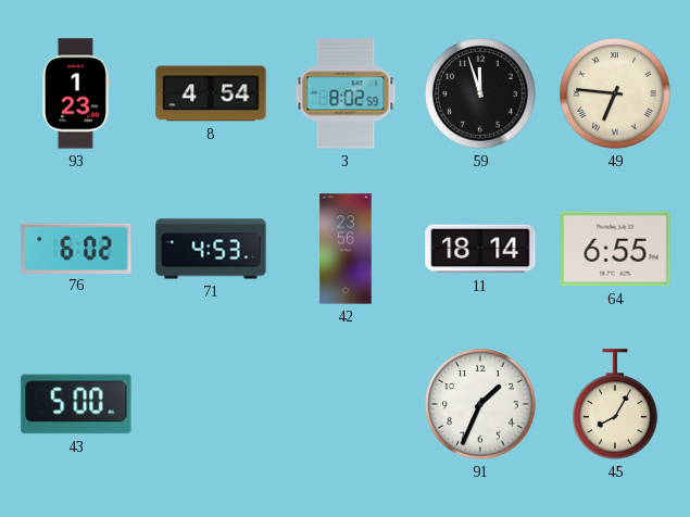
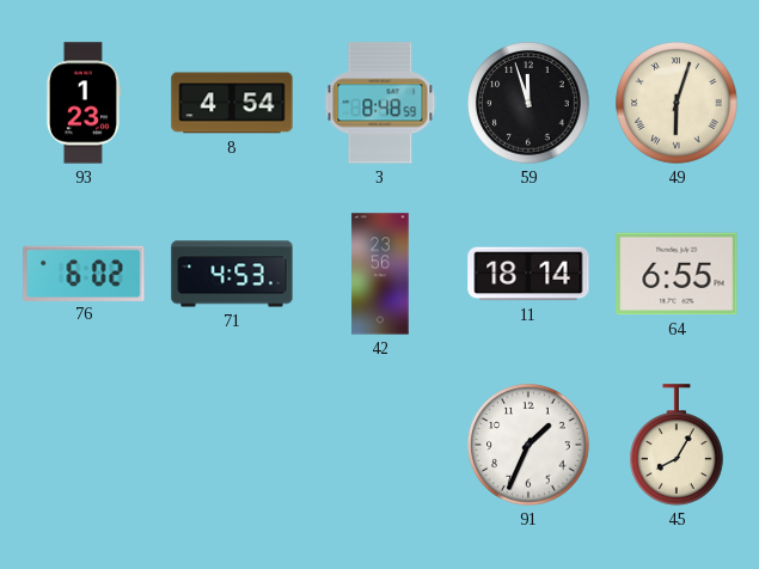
3: 8:02 -> 8:48 (380, 103)
49: 6:46 -> 6:03 (677, 103)
43: 5:00 -> none (76, 404)
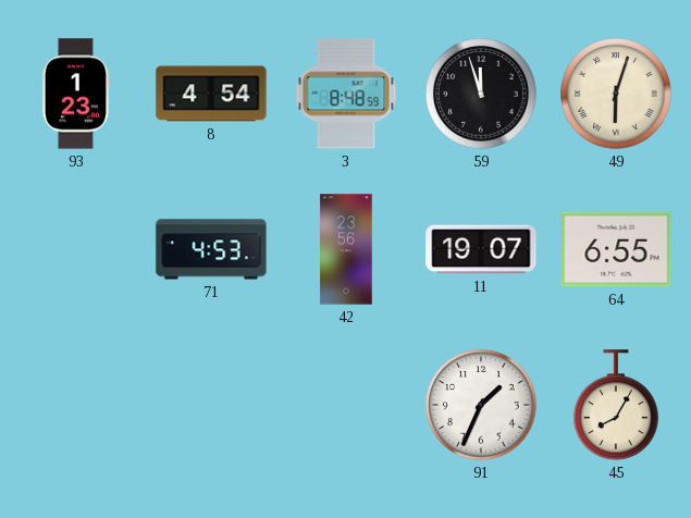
76: 6:02 -> none (84, 273)
11: 18:14 -> 19:07 (481, 249)
